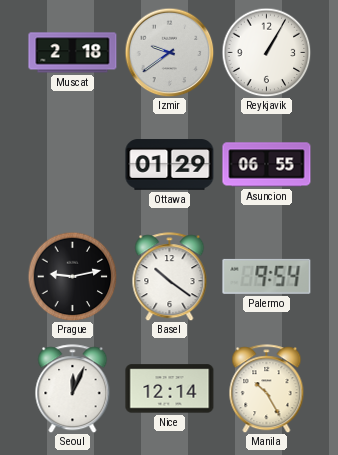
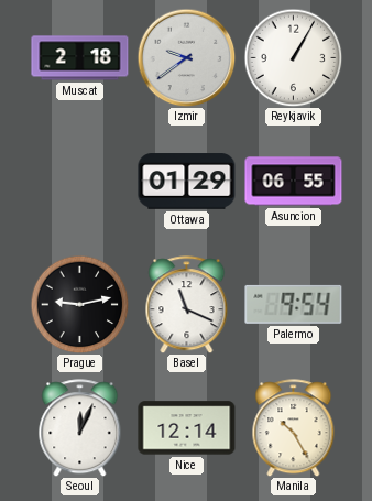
Basel: 10:21 -> 11:19 (187, 305)
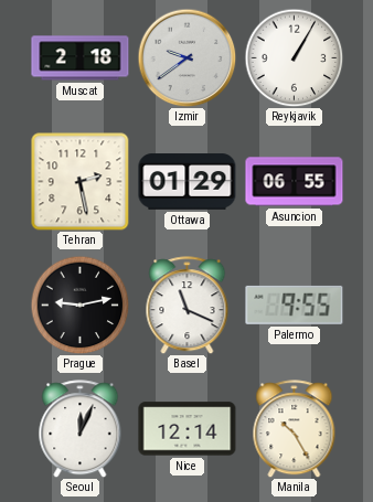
Tehran: none -> 2:28 (79, 181)
Palermo: 9:54 -> 9:55 (295, 305)
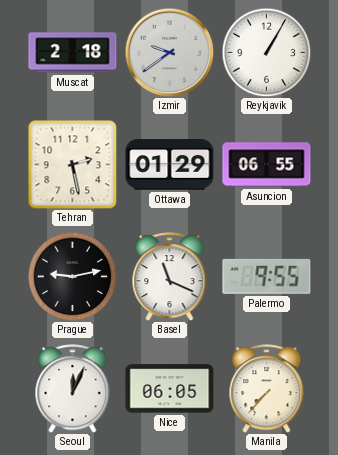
Nice: 12:14 -> 06:05 (170, 389)
Manila: 10:25 -> 7:37 (267, 389)
